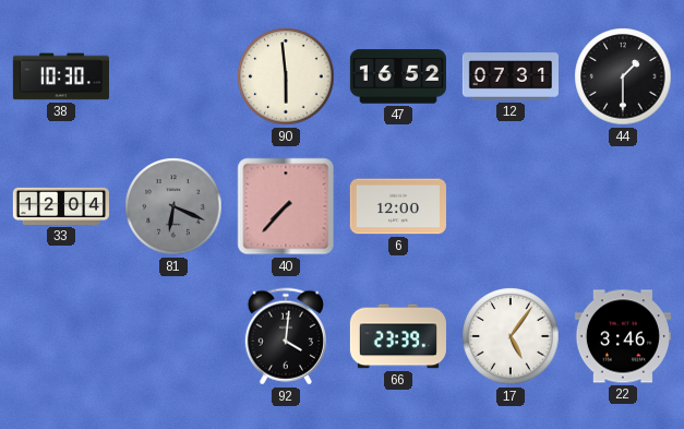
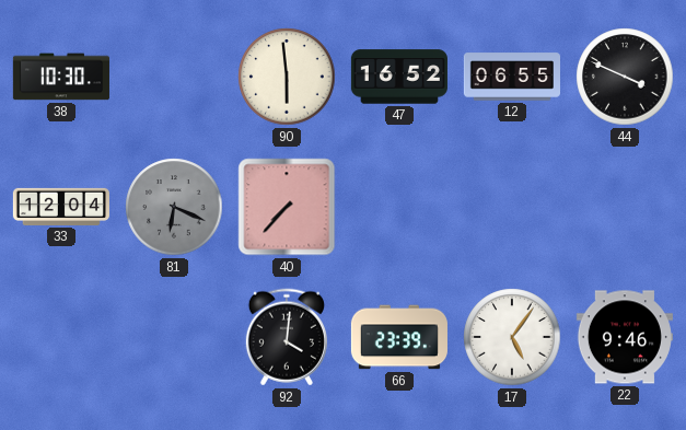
12: 07:31 -> 06:55 (511, 77)
44: 1:30 -> 3:49 (625, 77)
6: 12:00 -> none (398, 206)
22: 3:46 -> 9:46 (625, 337)
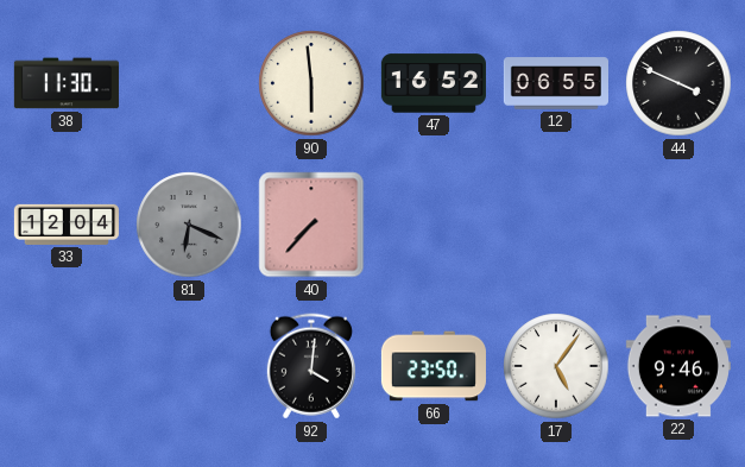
38: 10:30 -> 11:30 (67, 83)
66: 23:39 -> 23:50 (434, 366)
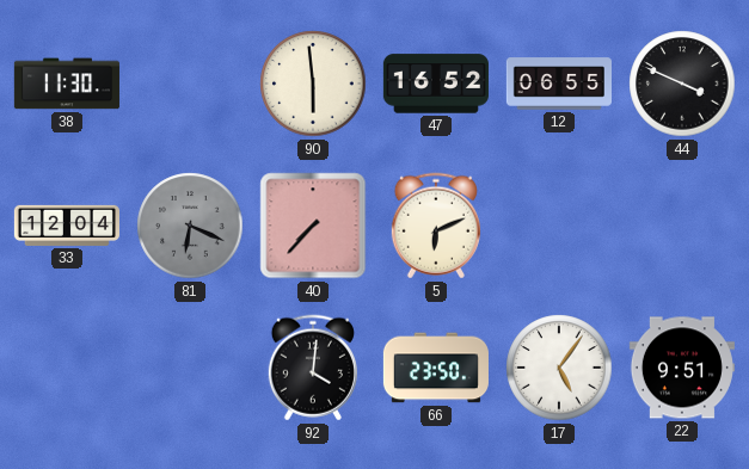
5: none -> 6:11 (436, 226)
22: 9:46 -> 9:51 (682, 368)
